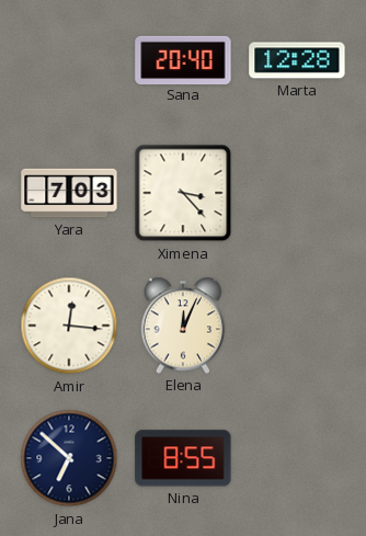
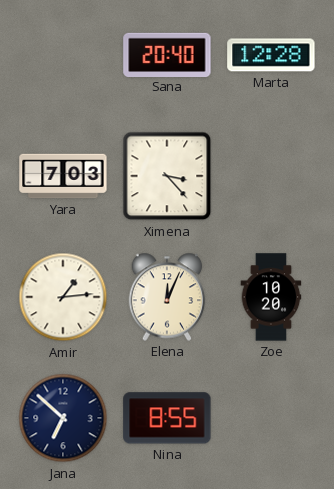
Amir: 12:16 -> 1:14 (63, 297)
Zoe: none -> 10:20 (271, 297)
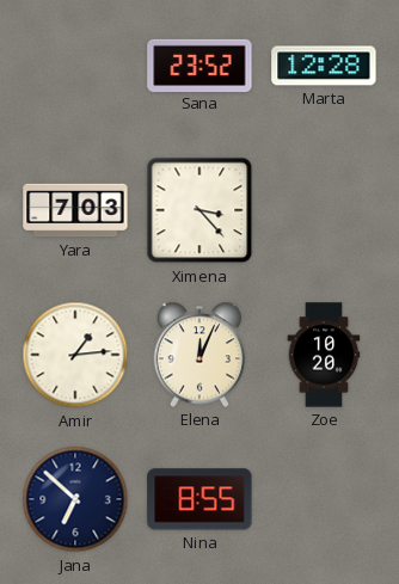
Sana: 20:40 -> 23:52 (199, 64)
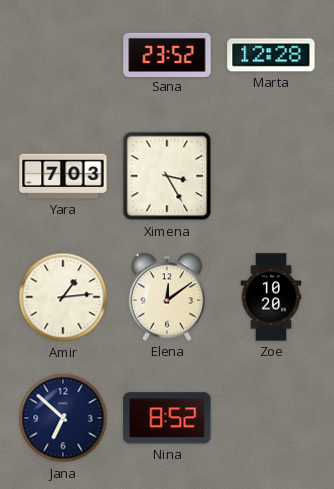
Ximena: 3:23 -> 3:25 (167, 176)
Elena: 12:04 -> 12:09 (167, 297)
Nina: 8:55 -> 8:52 (167, 418)
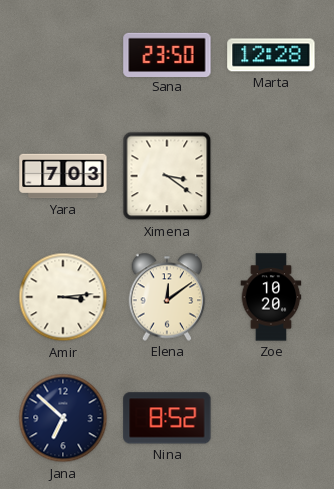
Sana: 23:52 -> 23:50 (167, 54)
Ximena: 3:25 -> 3:21 (167, 176)
Amir: 1:14 -> 3:14 (63, 297)
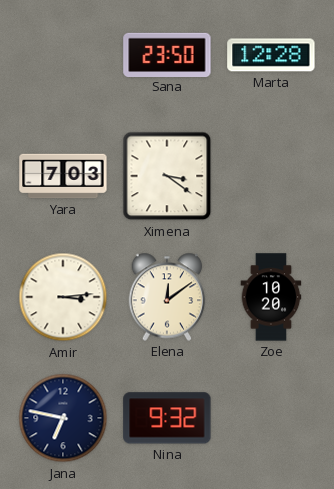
Jana: 6:52 -> 6:47 (63, 418)
Nina: 8:52 -> 9:32 (167, 418)
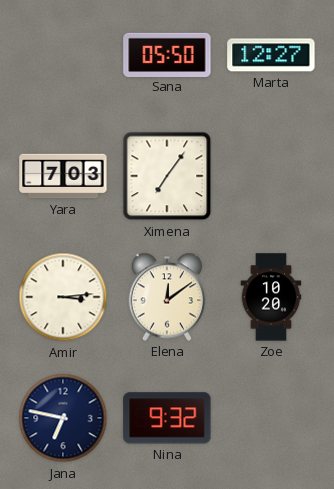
Sana: 23:50 -> 05:50 (167, 54)
Marta: 12:28 -> 12:27 (271, 55)
Ximena: 3:21 -> 7:06 (167, 176)
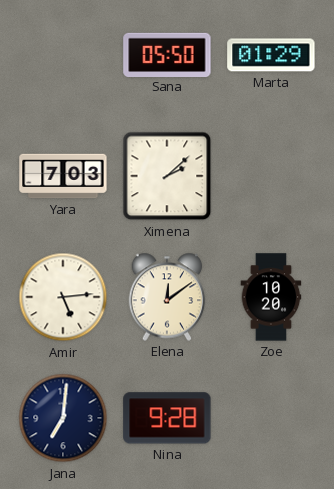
Marta: 12:27 -> 01:29 (271, 55)
Ximena: 7:06 -> 2:08 (167, 176)
Amir: 3:14 -> 5:14 (63, 297)
Jana: 6:47 -> 7:01 (63, 418)
Nina: 9:32 -> 9:28 (167, 418)
